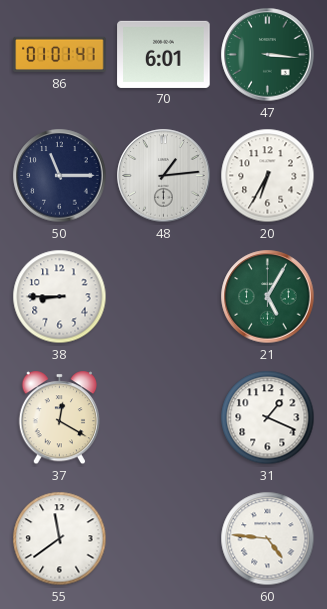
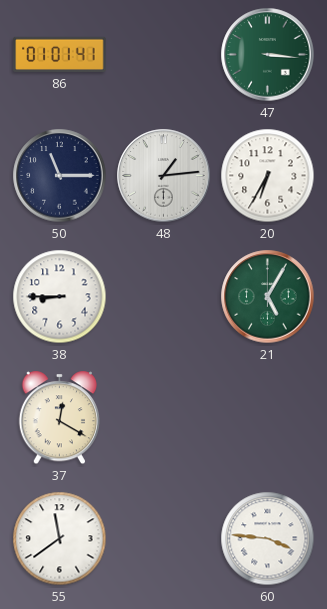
70: 6:01 -> none (164, 54)
31: 1:19 -> none (268, 418)
60: 4:46 -> 3:46 (268, 539)
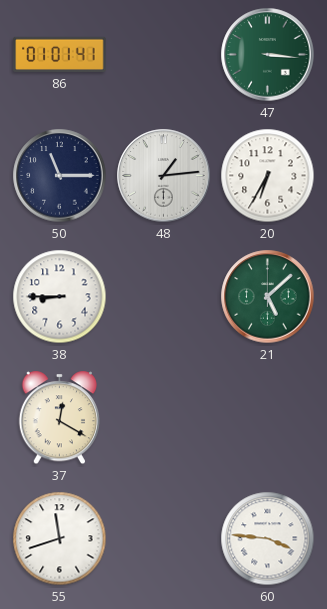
21: 5:05 -> 5:08 (268, 297)
55: 11:39 -> 11:42 (60, 539)
